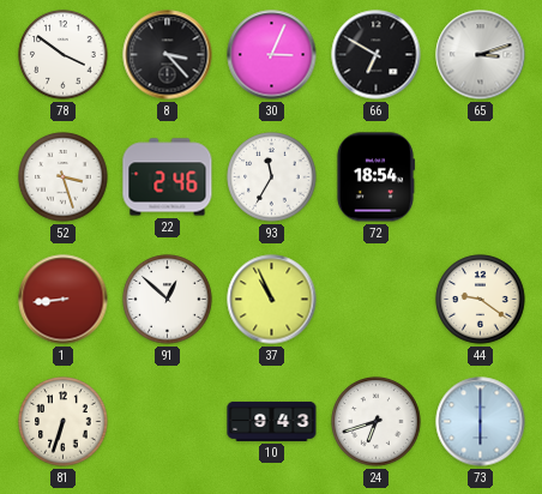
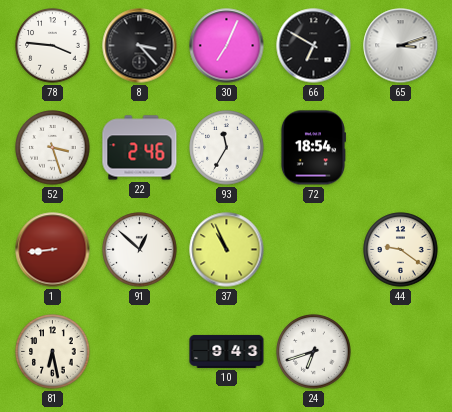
78: 3:51 -> 3:46 (53, 46)
30: 3:04 -> 7:04 (227, 46)
81: 6:33 -> 6:28 (53, 352)
73: 6:00 -> none (481, 422)
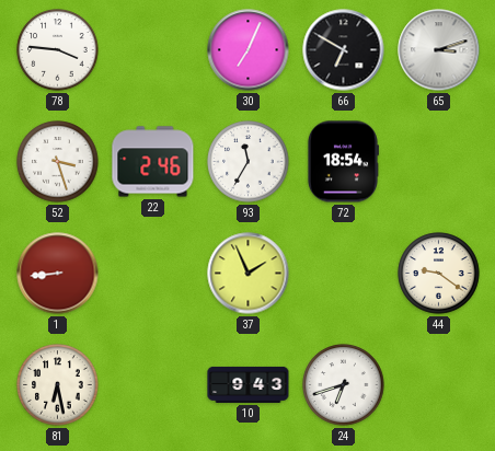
8: 3:23 -> none (140, 46)
91: 12:52 -> none (140, 250)
37: 10:56 -> 1:56 (249, 274)
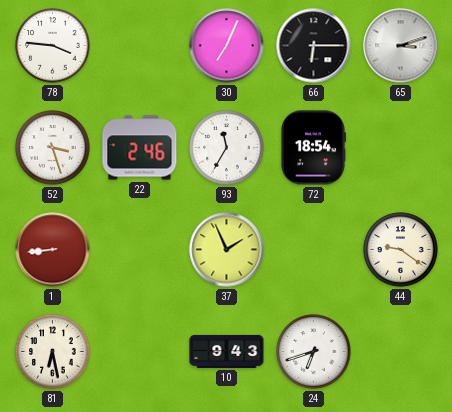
66: 6:50 -> 6:15 (314, 46)
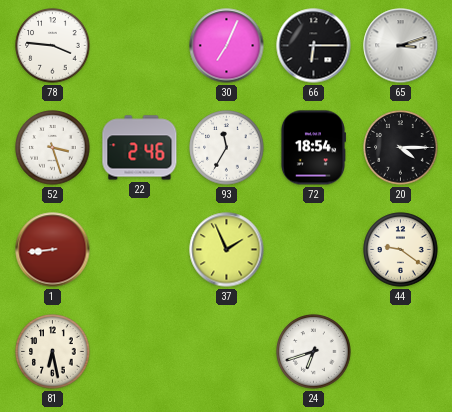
20: none -> 4:15 (401, 148)
10: 9:43 -> none (227, 351)
